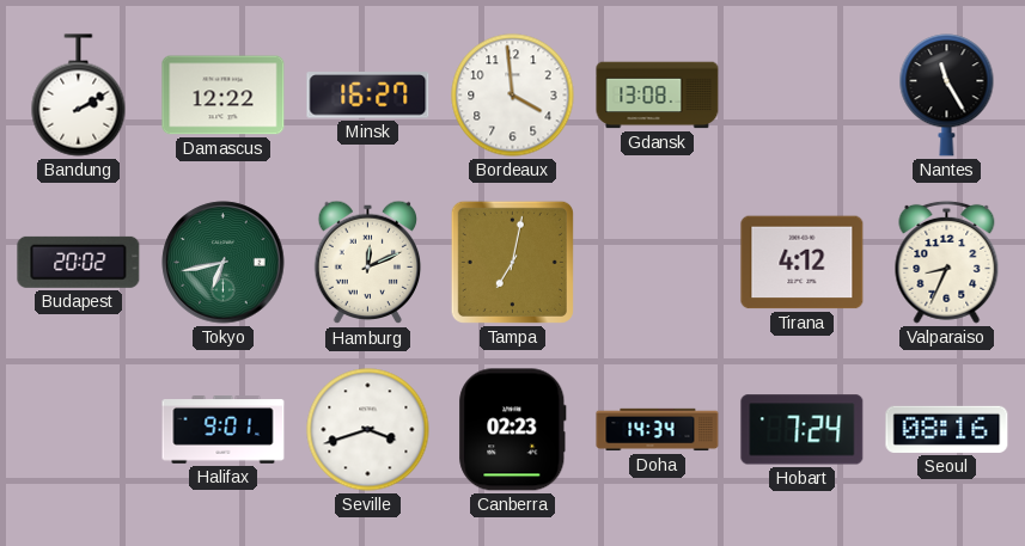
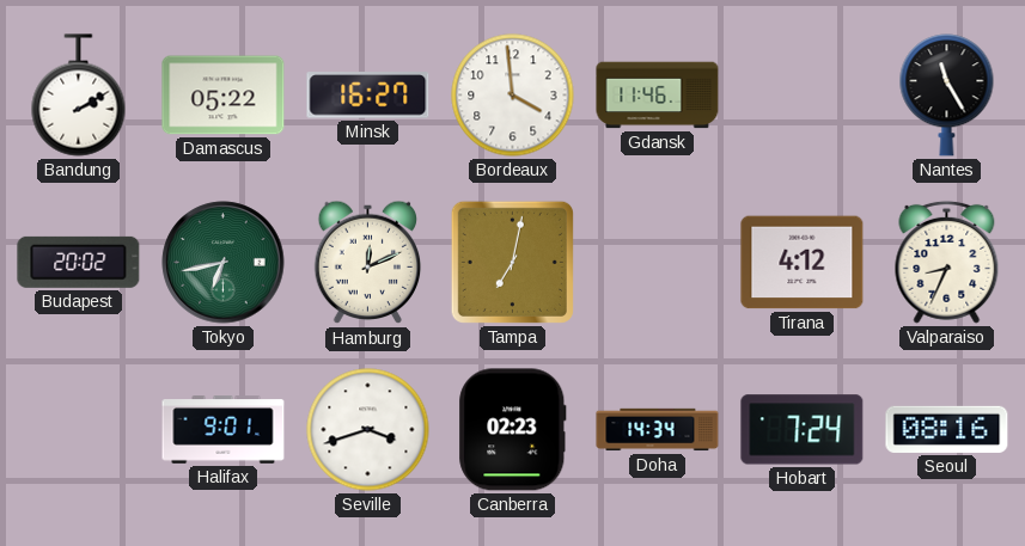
Damascus: 12:22 -> 05:22 (224, 96)
Gdansk: 13:08 -> 11:46 (658, 96)
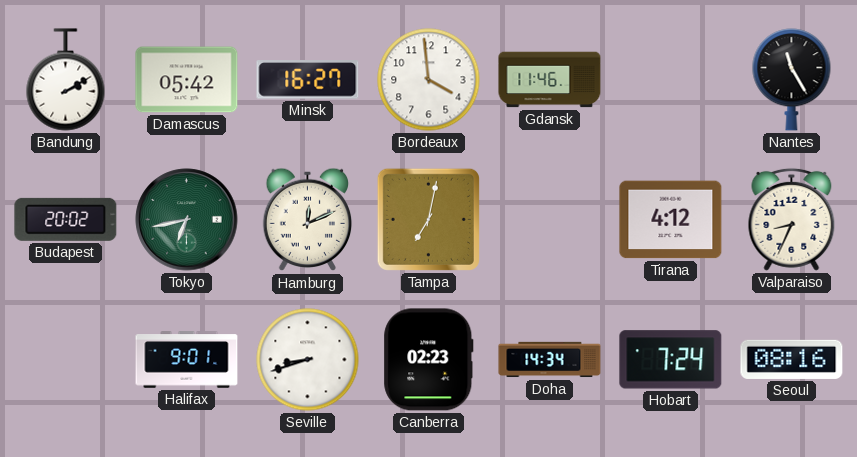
Damascus: 05:22 -> 05:42 (187, 80)
Seville: 3:42 -> 8:42 (308, 360)
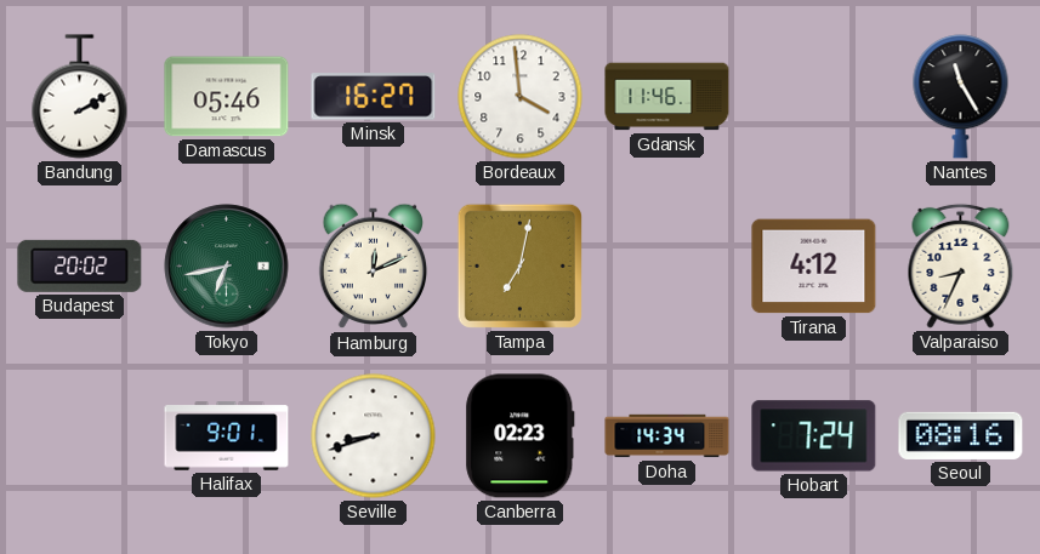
Damascus: 05:42 -> 05:46 (227, 97)
